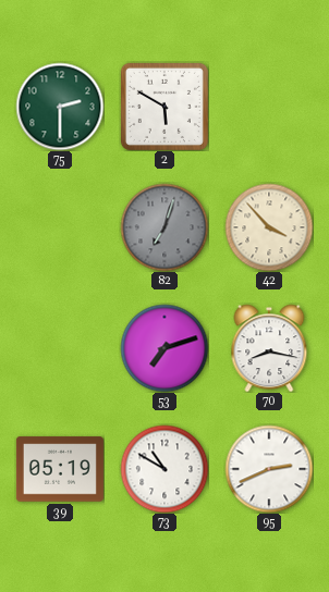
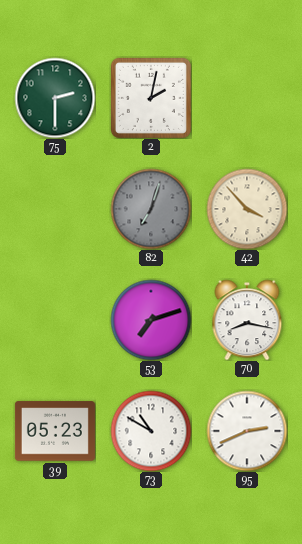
2: 5:50 -> 2:02 (151, 98)
39: 05:19 -> 05:23 (55, 431)
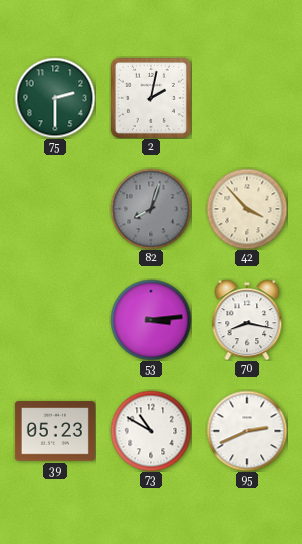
82: 7:03 -> 8:03 (151, 209)
53: 7:12 -> 3:14 (151, 320)
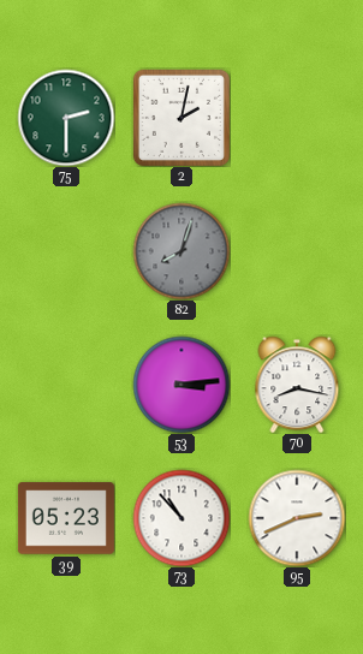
42: 3:53 -> none (247, 209)
73: 10:50 -> 10:53 (181, 518)
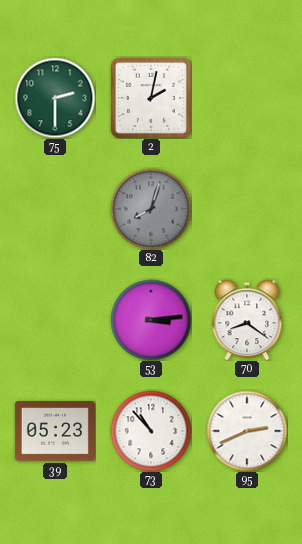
70: 8:17 -> 8:21 (247, 320)
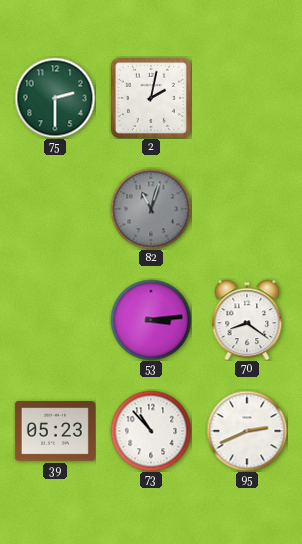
82: 8:03 -> 11:03 (151, 209)
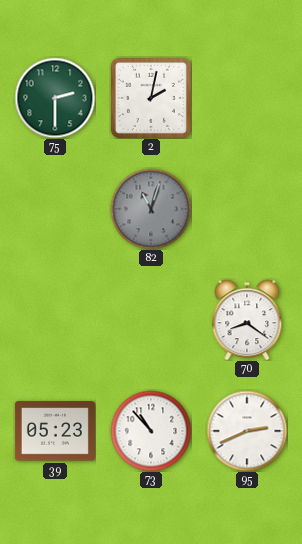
53: 3:14 -> none (151, 320)
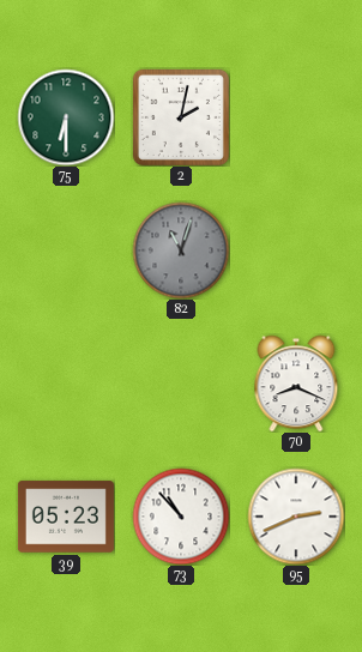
75: 2:30 -> 6:30 (66, 117)
70: 8:21 -> 8:19 (296, 384)
